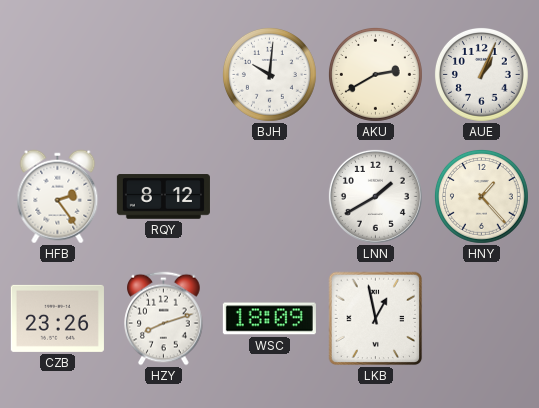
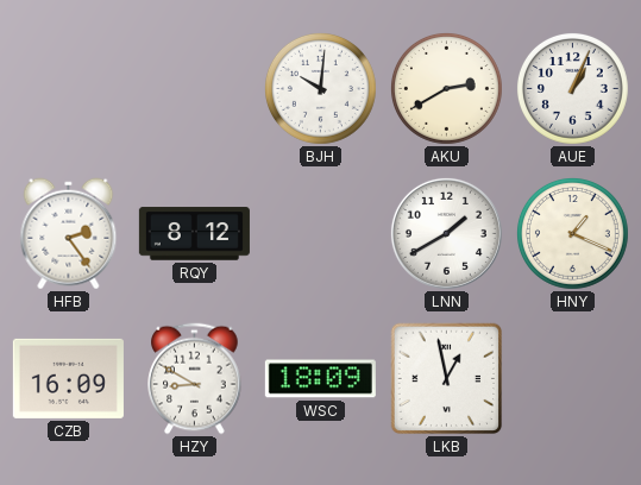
HNY: 1:23 -> 1:19 (572, 233)
CZB: 23:26 -> 16:09 (68, 378)
HZY: 8:12 -> 8:50 (195, 379)
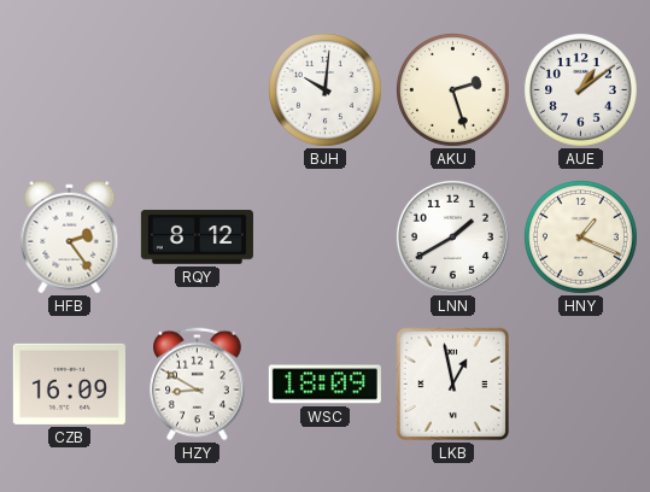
AKU: 2:40 -> 2:27 (452, 89)
AUE: 1:04 -> 1:09 (580, 89)
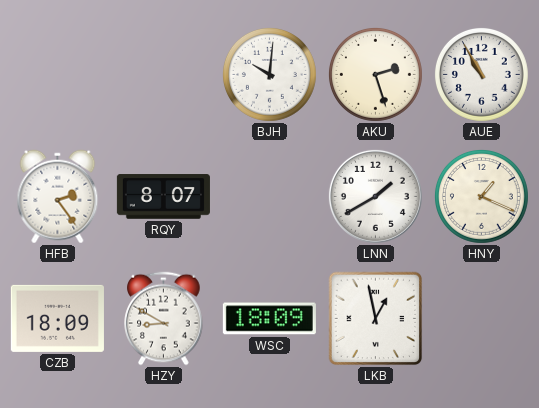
AUE: 1:09 -> 10:55 (481, 74)
RQY: 8:12 -> 8:07 (163, 197)
CZB: 16:09 -> 18:09 (57, 318)
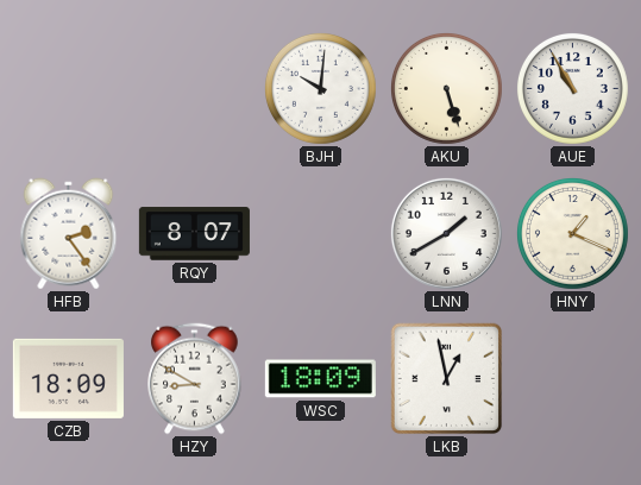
AKU: 2:27 -> 5:27 (446, 88)
